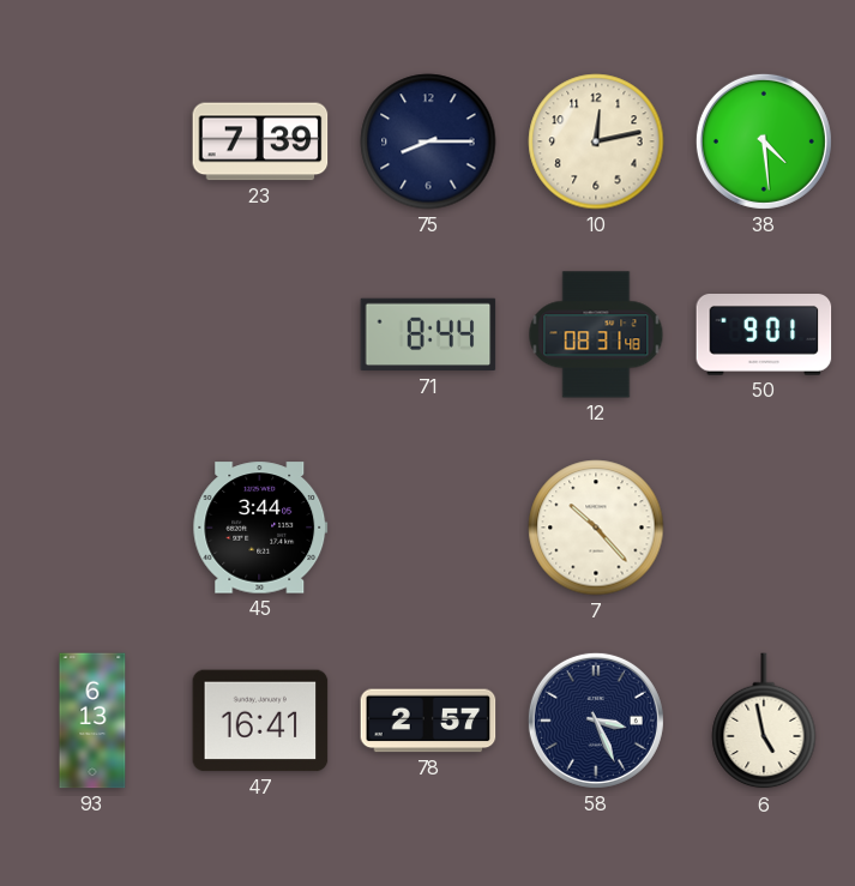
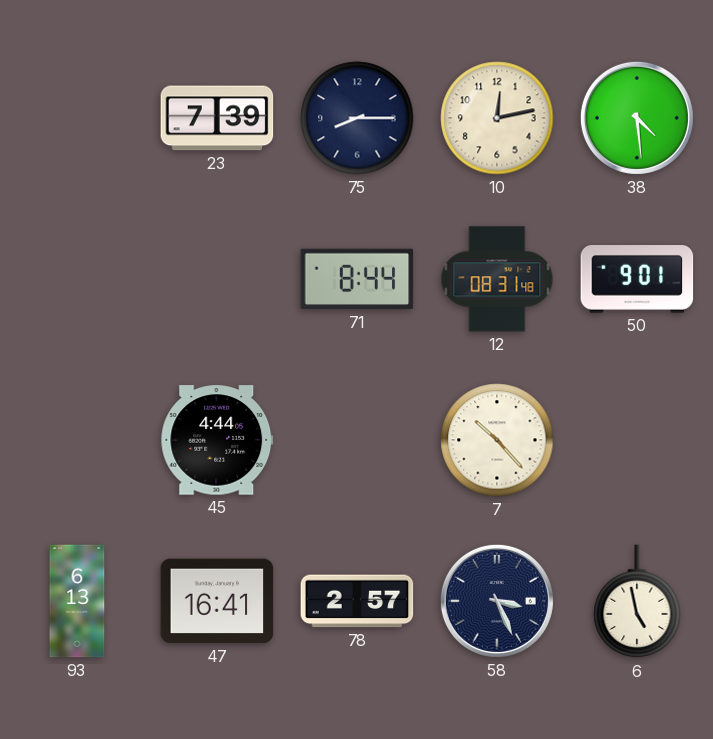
45: 3:44 -> 4:44 (217, 440)
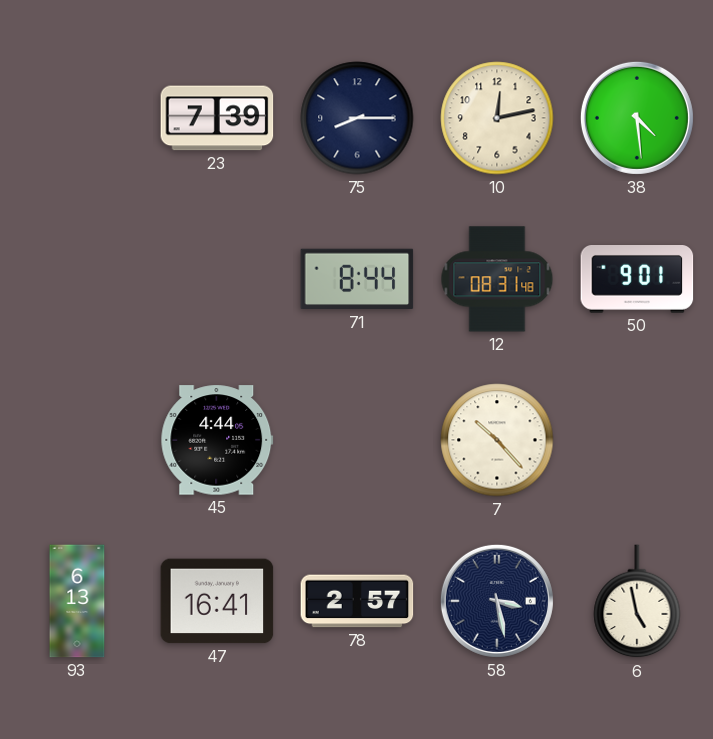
58: 3:26 -> 3:28 (497, 601)
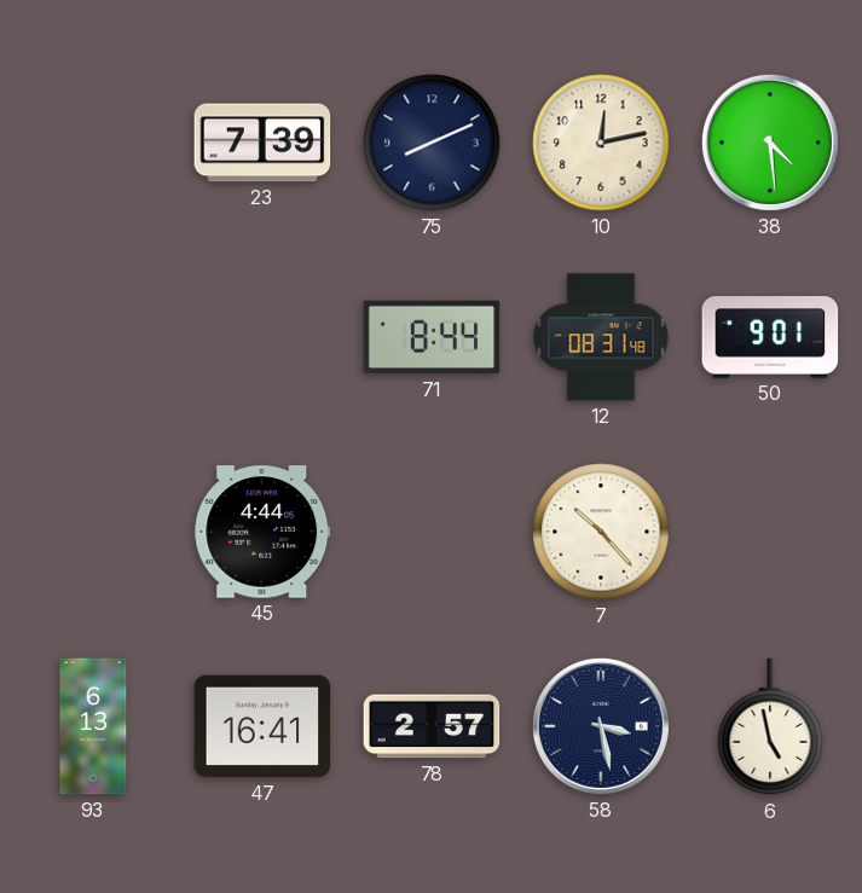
75: 8:15 -> 8:11 (432, 143)
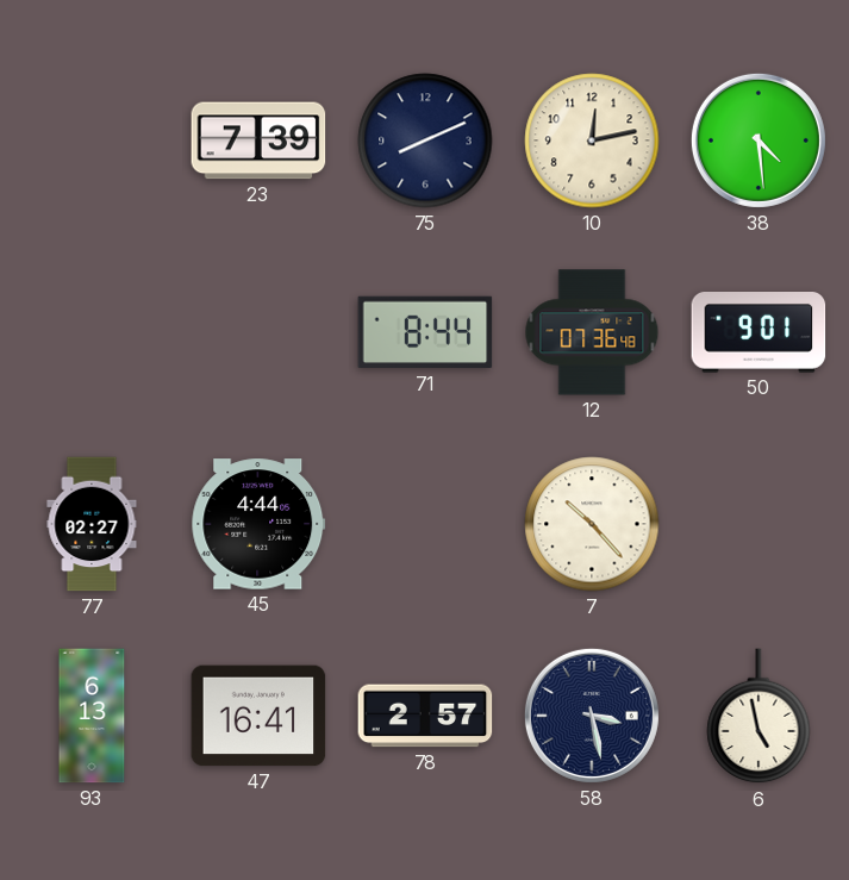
12: 08:31 -> 07:36 (592, 332)
77: none -> 02:27 (92, 524)
